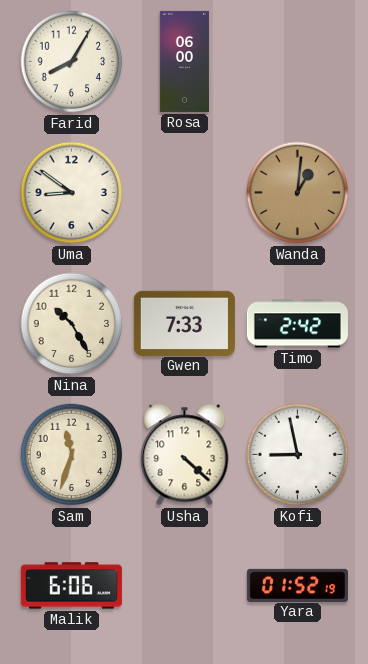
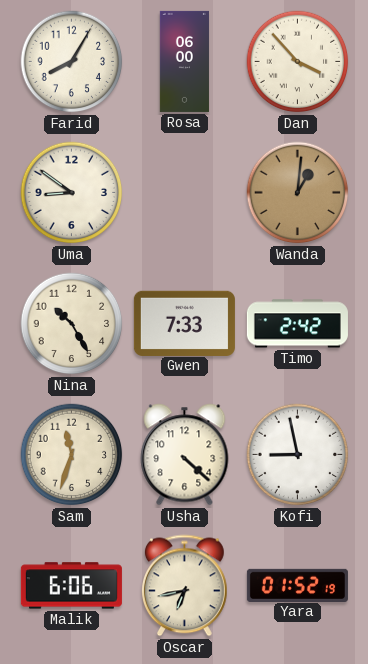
Dan: none -> 3:53 (298, 62)
Oscar: none -> 6:43 (184, 586)
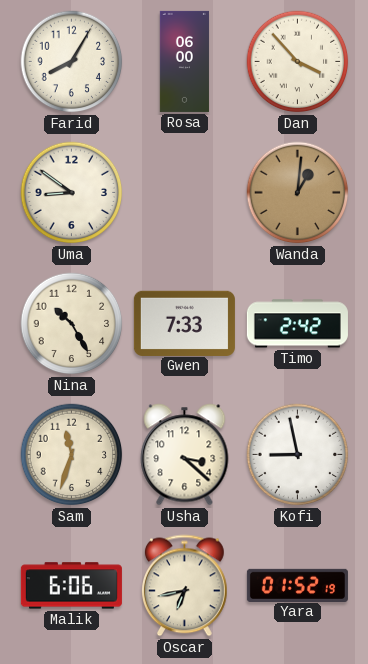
Usha: 4:22 -> 3:22 (185, 455)
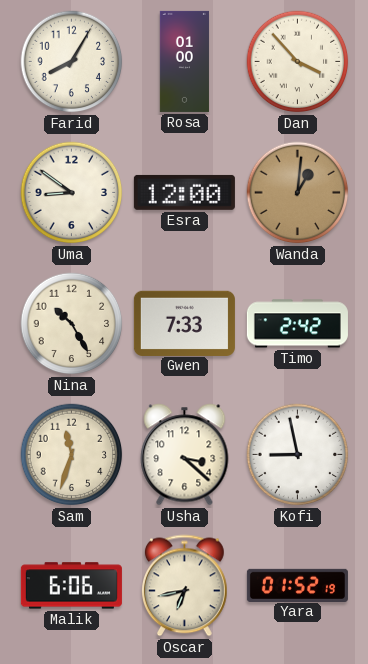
Rosa: 06:00 -> 01:00 (184, 61)
Esra: none -> 12:00 (184, 192)
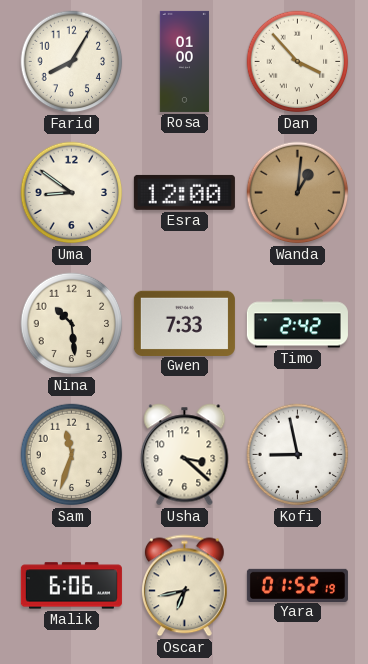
Nina: 10:25 -> 10:29 (72, 324)
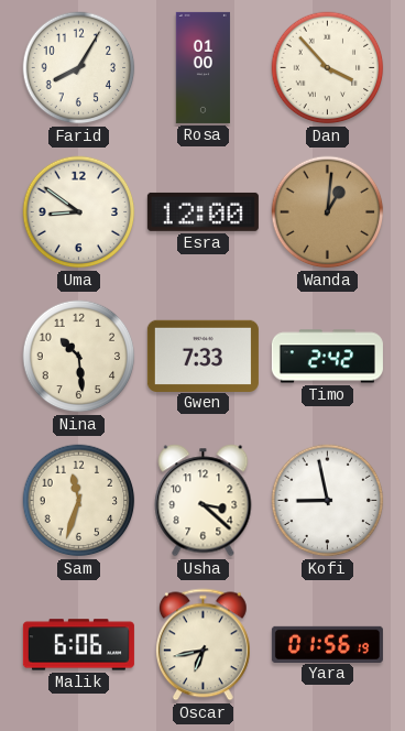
Yara: 01:52 -> 01:56 (327, 644)
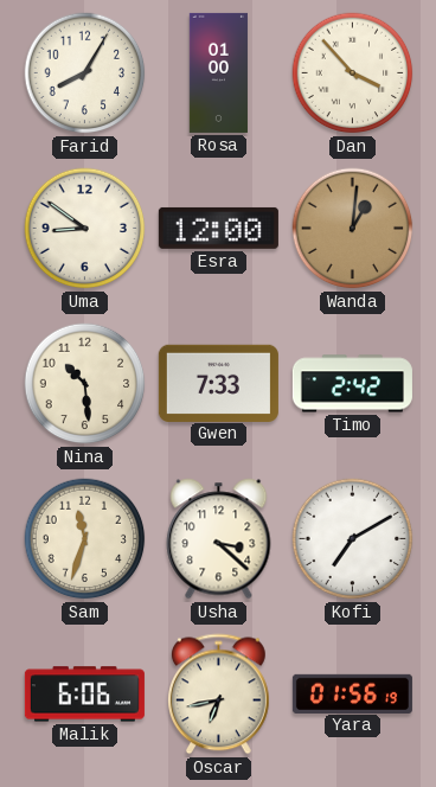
Kofi: 8:58 -> 7:10 (353, 539)
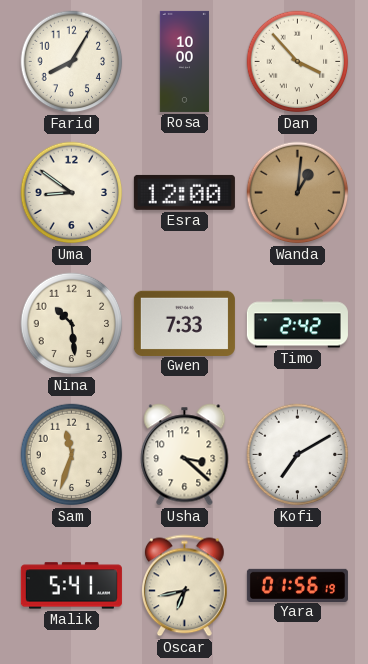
Rosa: 01:00 -> 10:00 (184, 61)
Malik: 6:06 -> 5:41 (71, 586)
